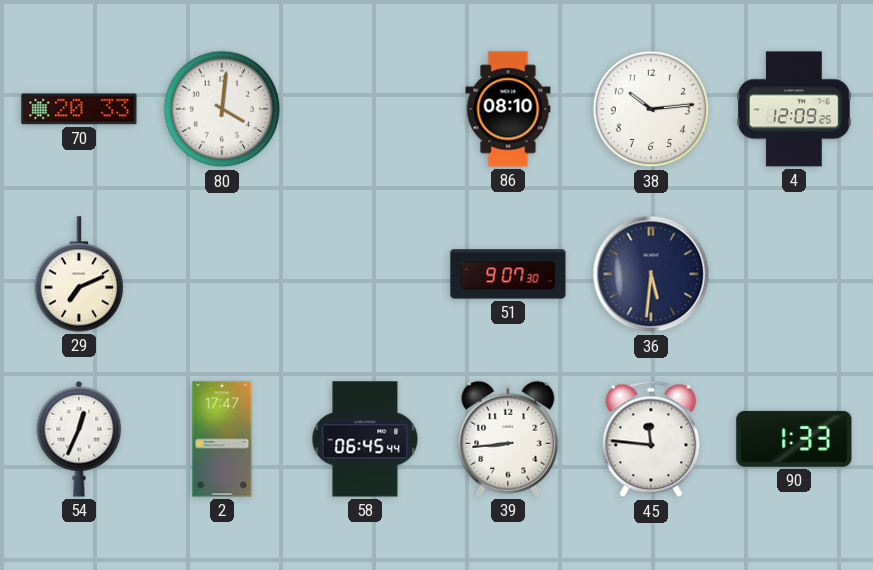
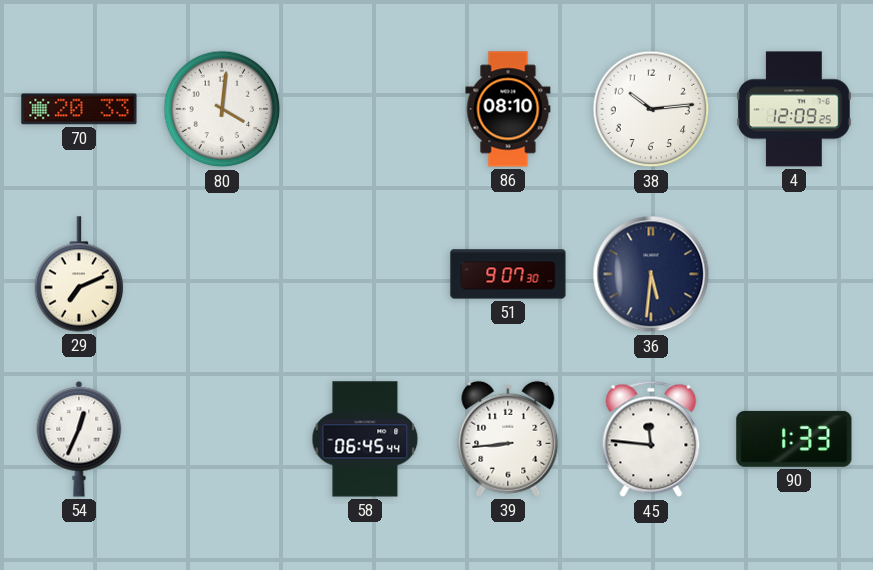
2: 17:47 -> none (222, 439)
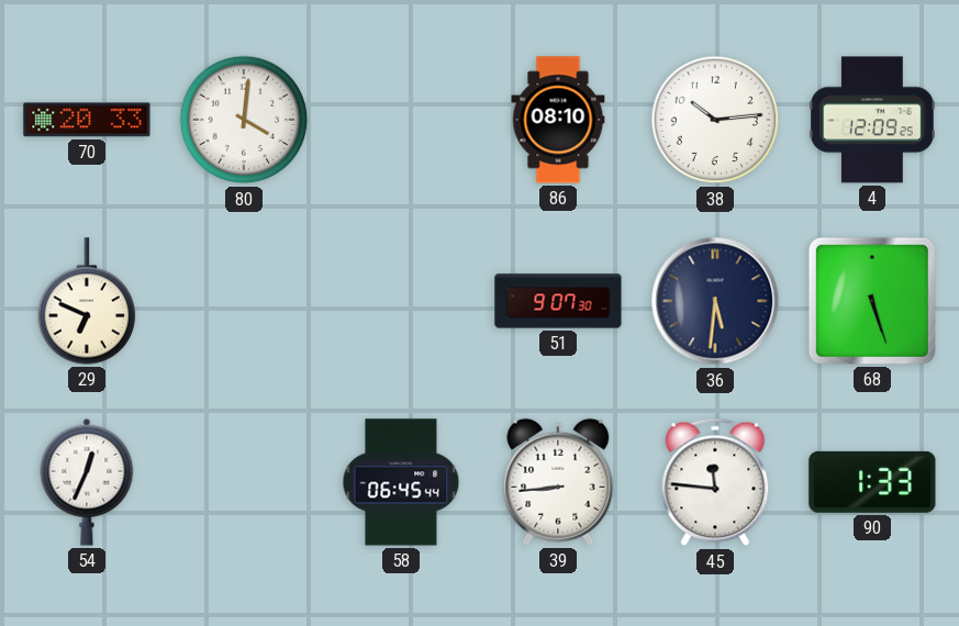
29: 7:11 -> 6:49 (87, 301)
68: none -> 5:27 (872, 301)
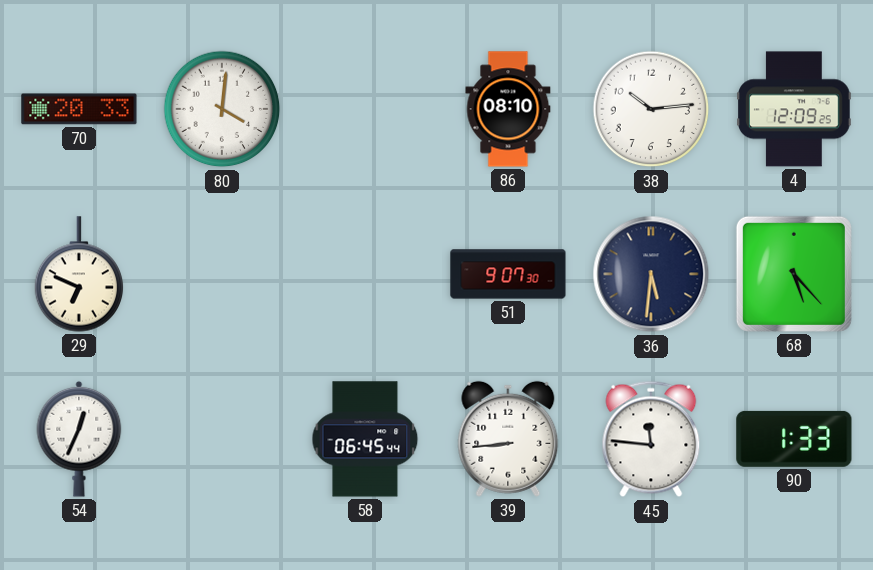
68: 5:27 -> 5:23 (794, 274)
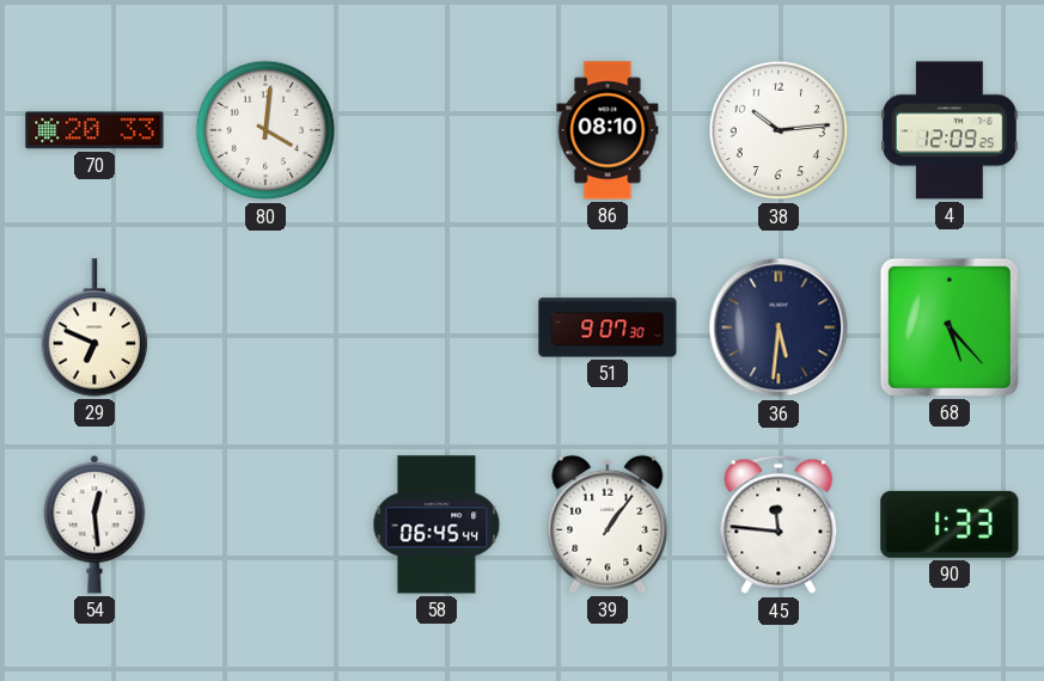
54: 12:34 -> 12:29 (94, 524)
39: 8:44 -> 1:06 (608, 524)
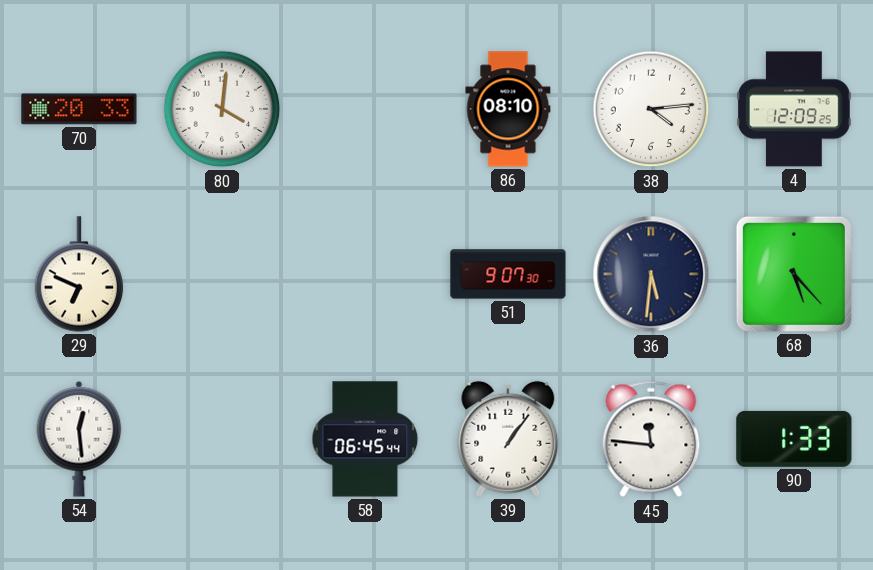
38: 10:14 -> 4:14 (651, 109)
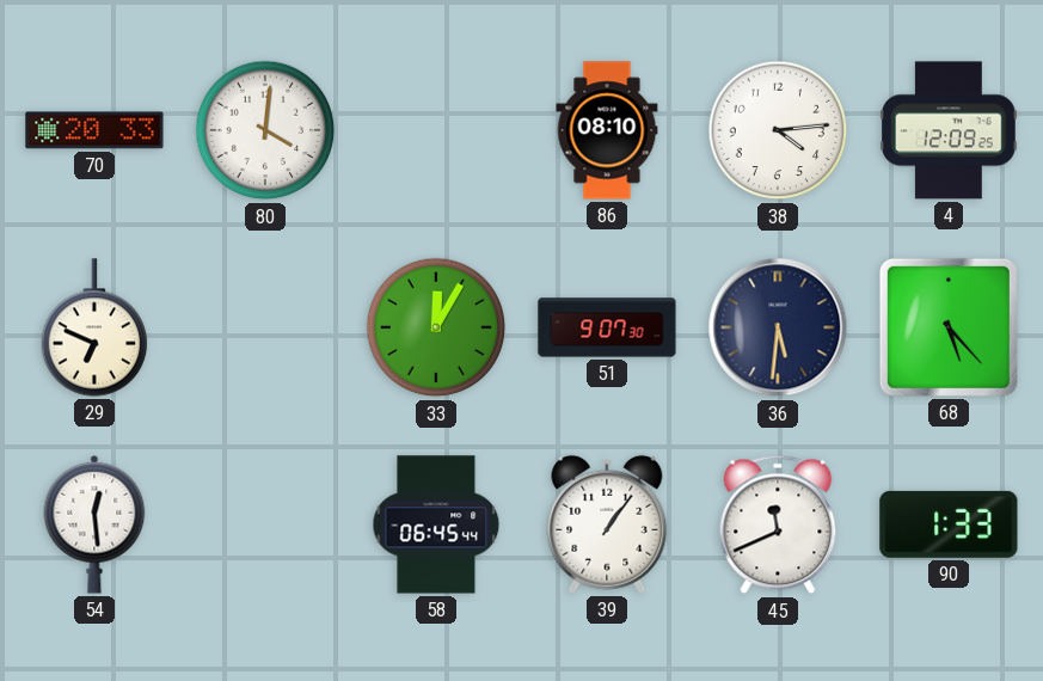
33: none -> 12:05 (436, 327)
45: 11:46 -> 11:41 (778, 524)
